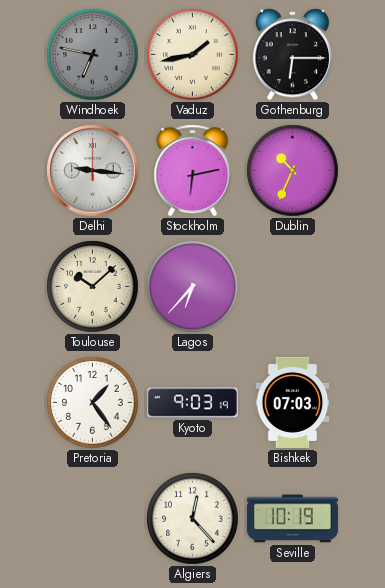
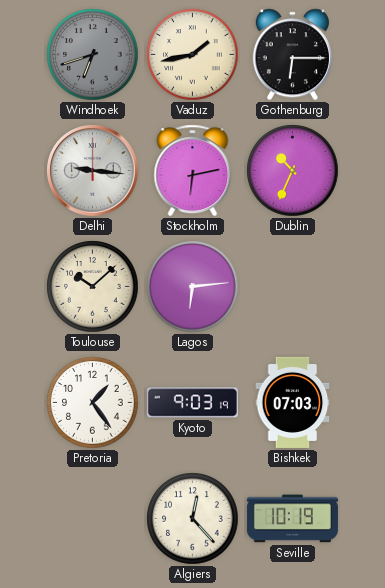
Windhoek: 6:47 -> 6:42 (93, 55)
Lagos: 6:37 -> 6:14 (193, 287)
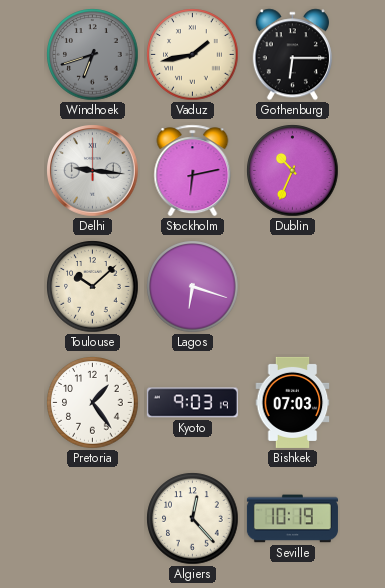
Lagos: 6:14 -> 6:18 (193, 287)
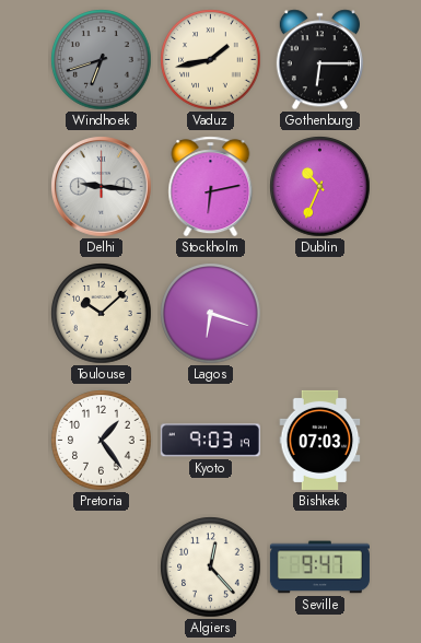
Seville: 10:19 -> 9:47 (319, 568)
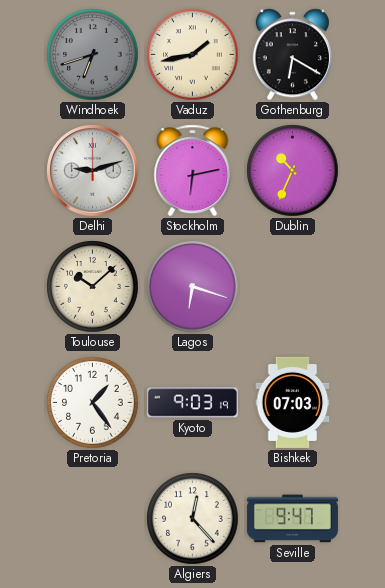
Gothenburg: 6:15 -> 6:20 (292, 55)
Delhi: 9:16 -> 9:12 (93, 171)
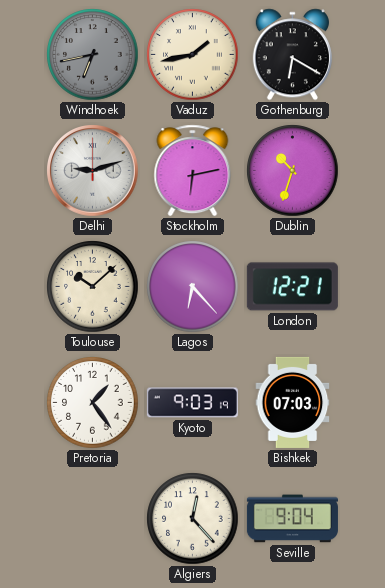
Windhoek: 6:42 -> 6:43 (93, 55)
Dublin: 10:34 -> 10:33 (293, 171)
Lagos: 6:18 -> 6:23 (193, 287)
London: none -> 12:21 (292, 287)
Seville: 9:47 -> 9:04 (292, 519)
